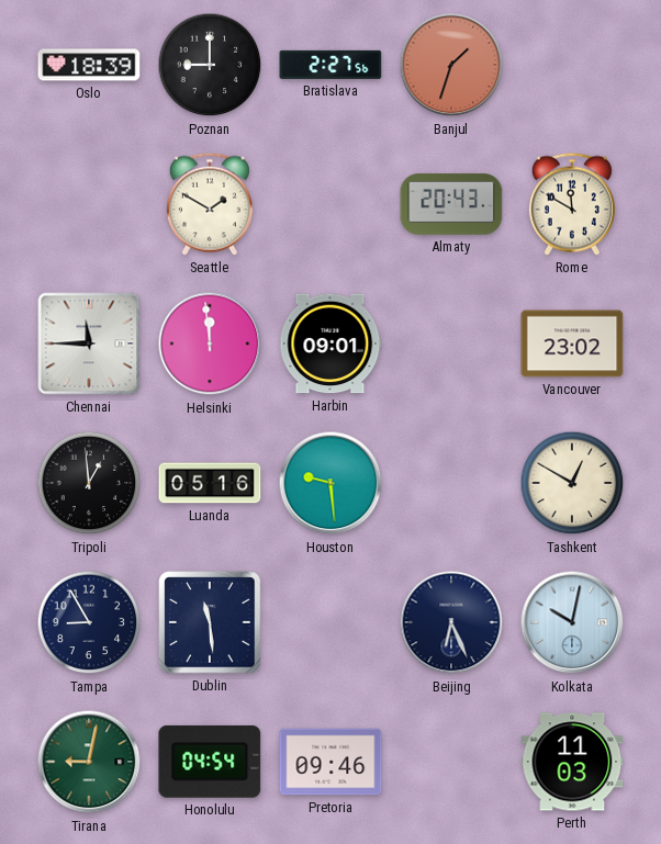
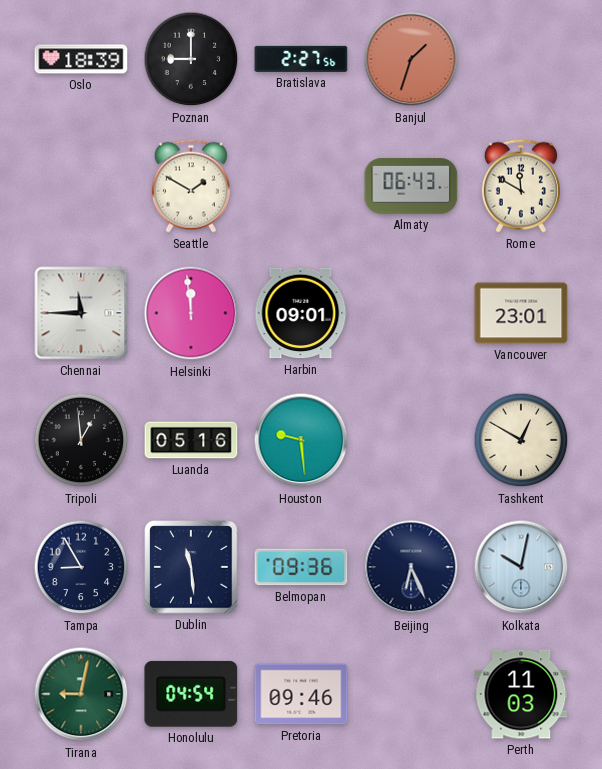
Almaty: 20:43 -> 06:43 (411, 186)
Vancouver: 23:02 -> 23:01 (521, 313)
Belmopan: none -> 09:36 (301, 567)
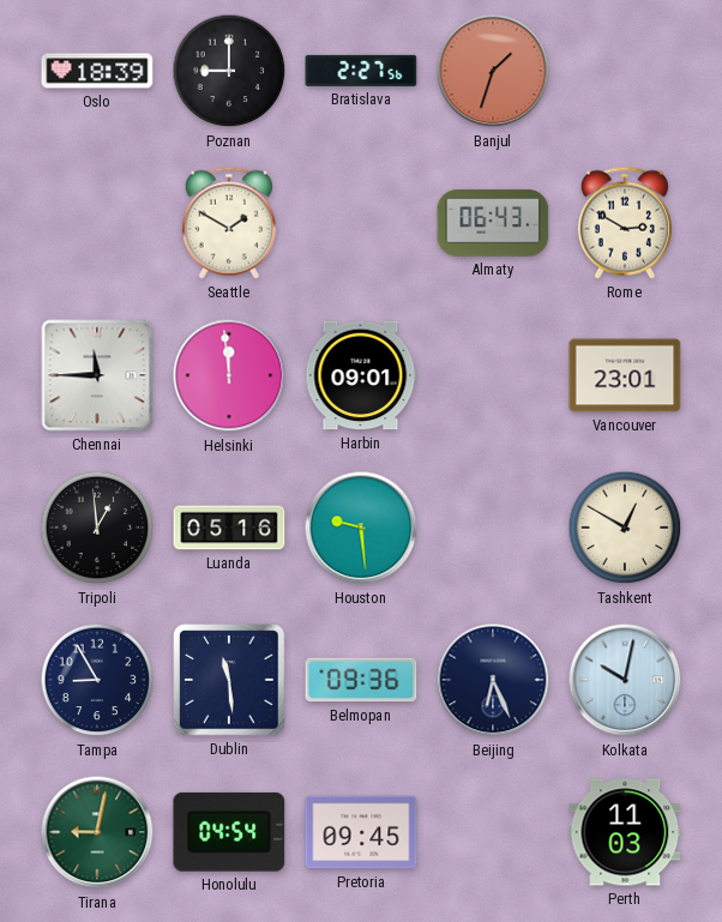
Rome: 11:50 -> 2:50 (625, 223)
Pretoria: 09:46 -> 09:45 (361, 832)
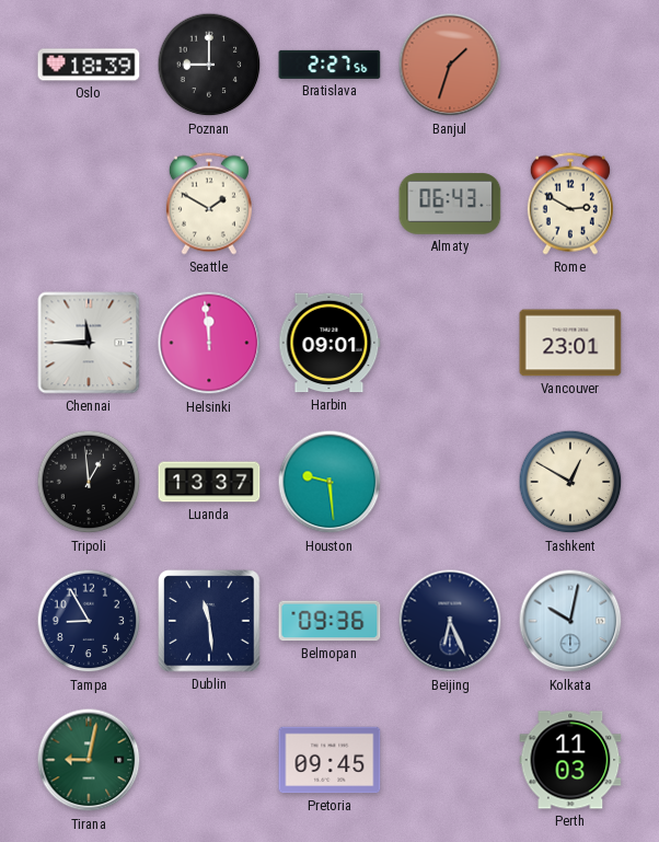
Luanda: 05:16 -> 13:37 (209, 482)
Honolulu: 04:54 -> none (229, 832)
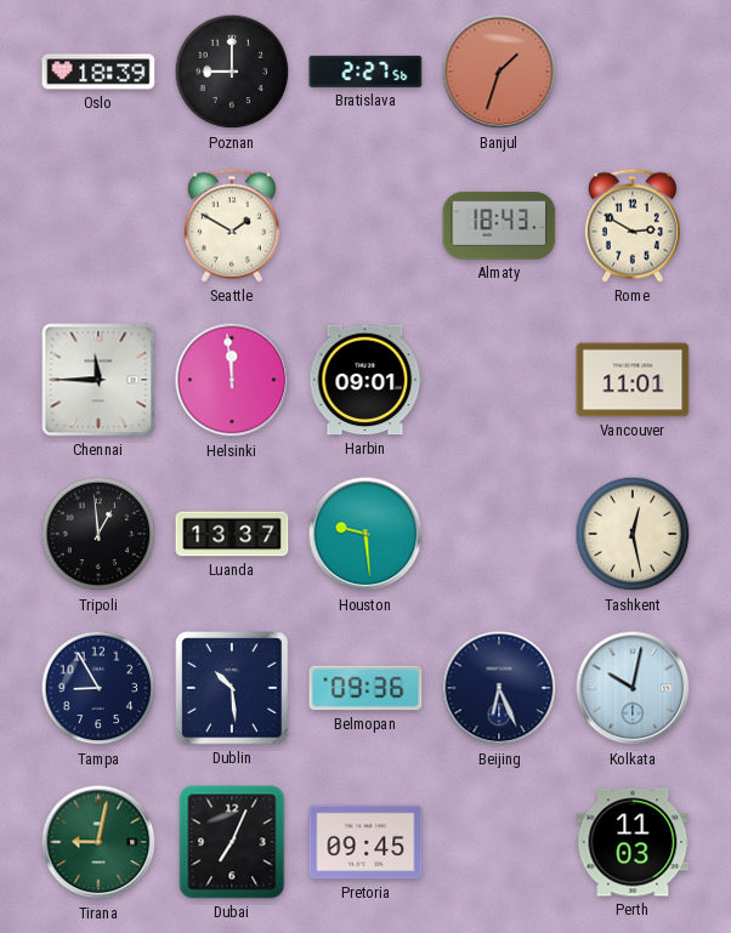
Almaty: 06:43 -> 18:43 (499, 226)
Vancouver: 23:01 -> 11:01 (633, 380)
Tashkent: 12:50 -> 12:28 (633, 534)
Dublin: 11:29 -> 10:29 (232, 688)
Dubai: none -> 7:04 (232, 842)
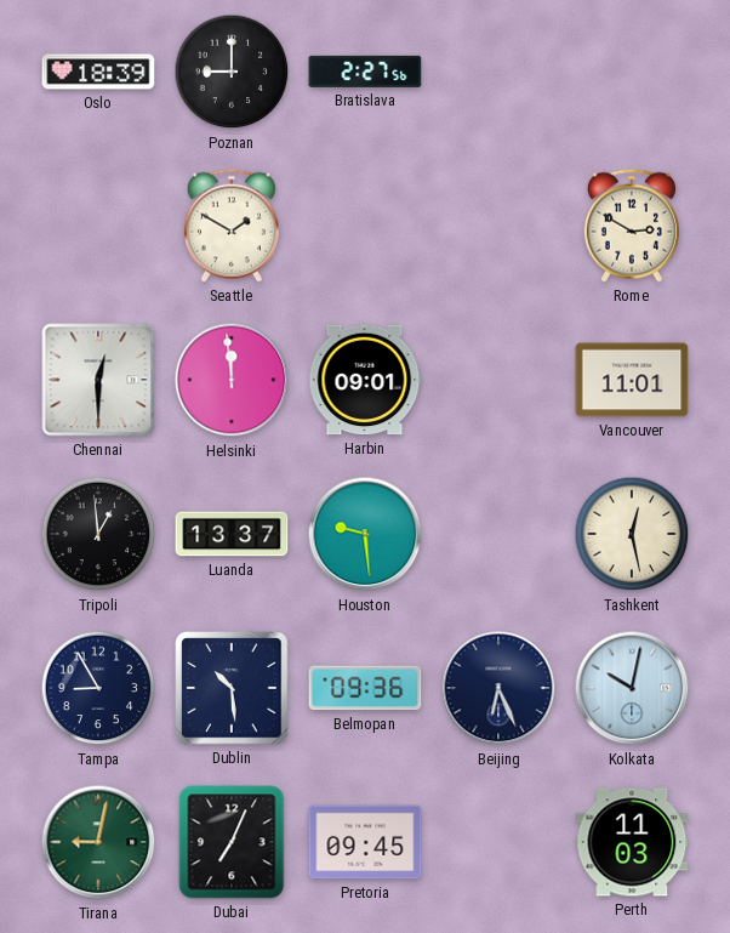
Banjul: 1:33 -> none (499, 72)
Almaty: 18:43 -> none (499, 226)
Chennai: 11:45 -> 12:30 (98, 380)
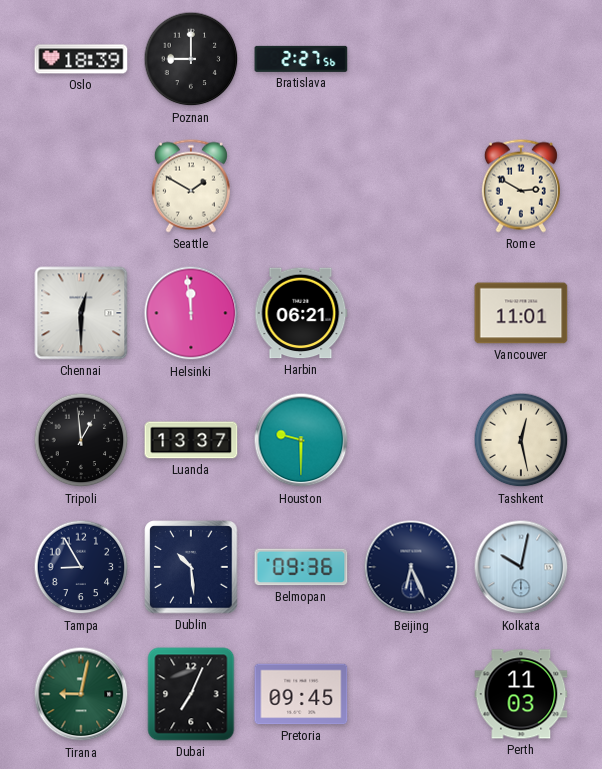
Harbin: 09:01 -> 06:21 (301, 313)
Houston: 9:29 -> 9:30 (301, 440)
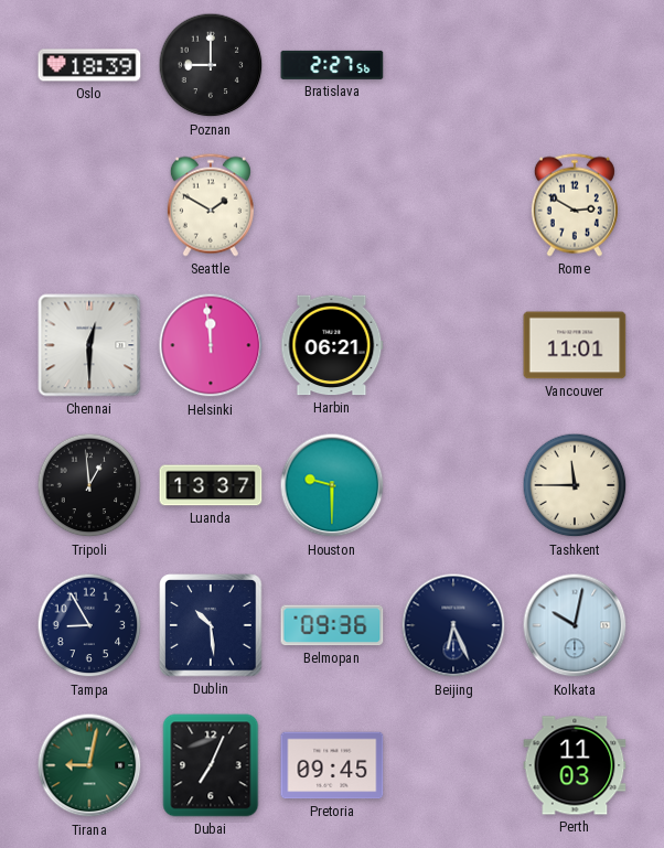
Tashkent: 12:28 -> 11:45 (575, 485)
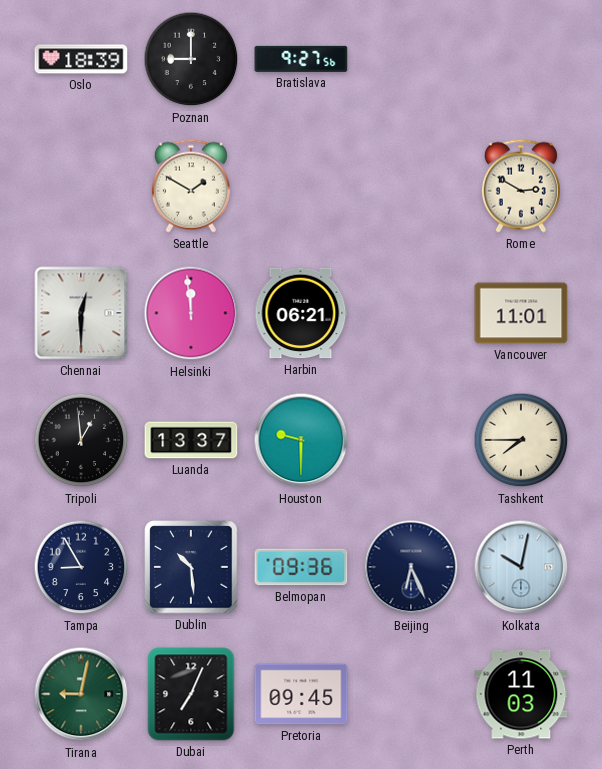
Bratislava: 2:27 -> 9:27 (301, 59)
Tashkent: 11:45 -> 7:45 (521, 440)
